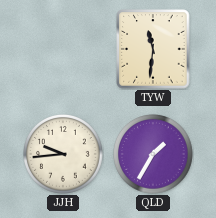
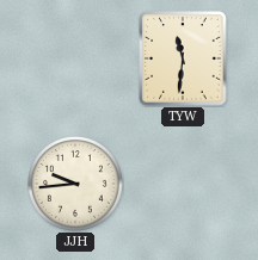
QLD: 1:35 -> none (154, 155)
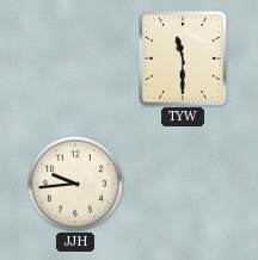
TYW: 11:31 -> 11:30 (183, 58)
